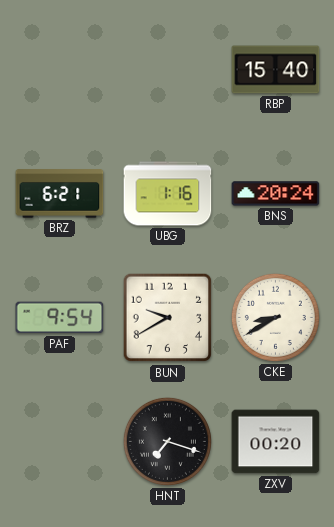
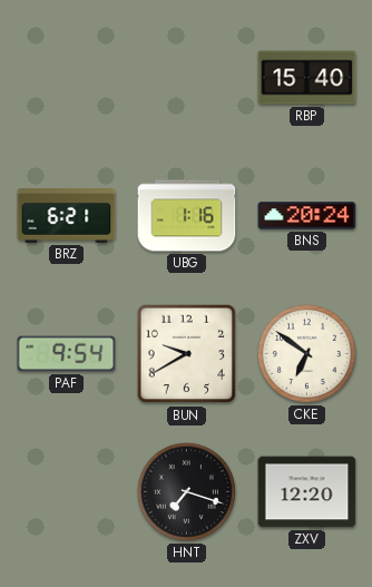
CKE: 8:40 -> 6:51 (306, 353)
ZXV: 00:20 -> 12:20 (307, 492)
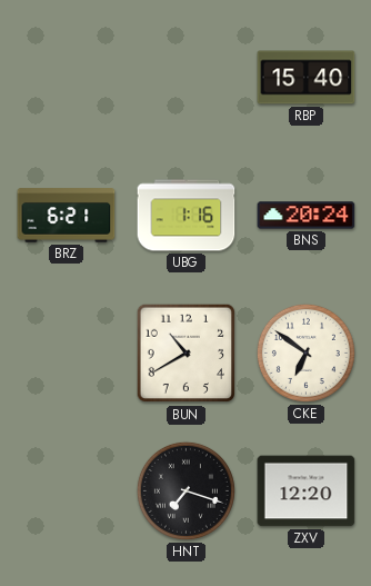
PAF: 9:54 -> none (67, 354)
BUN: 9:40 -> 10:40 (187, 354)
